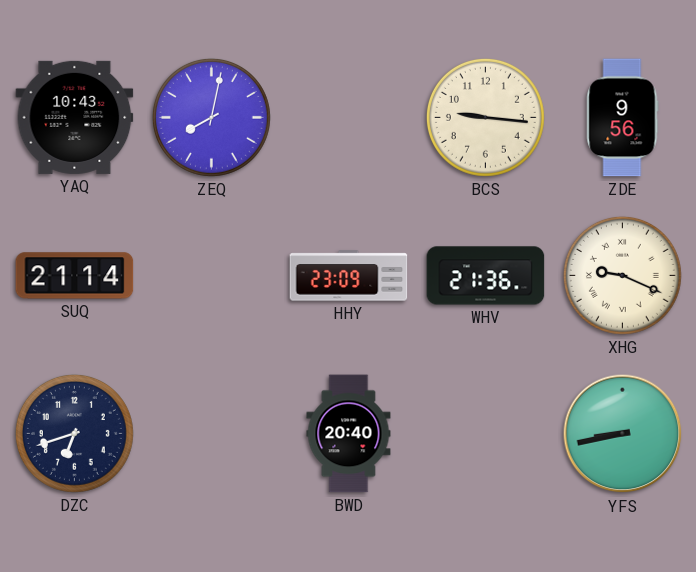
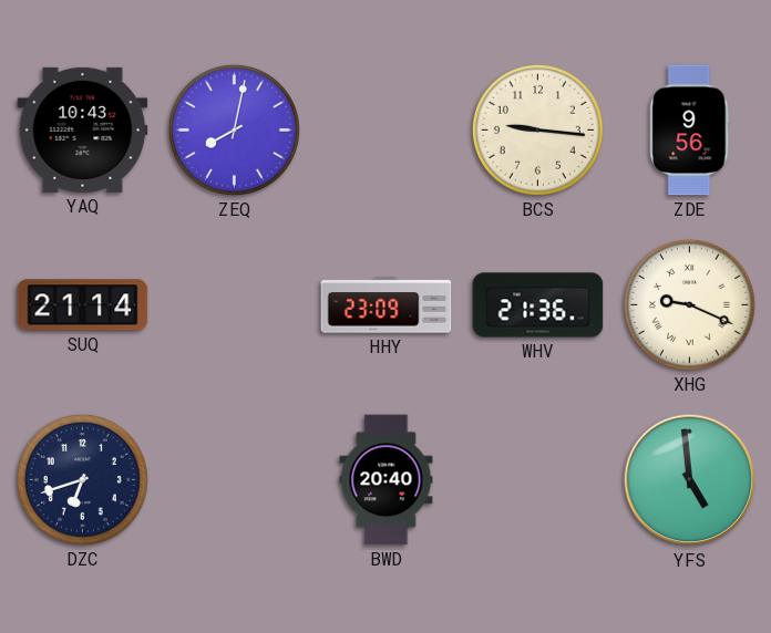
YFS: 8:43 -> 4:59 (690, 480)
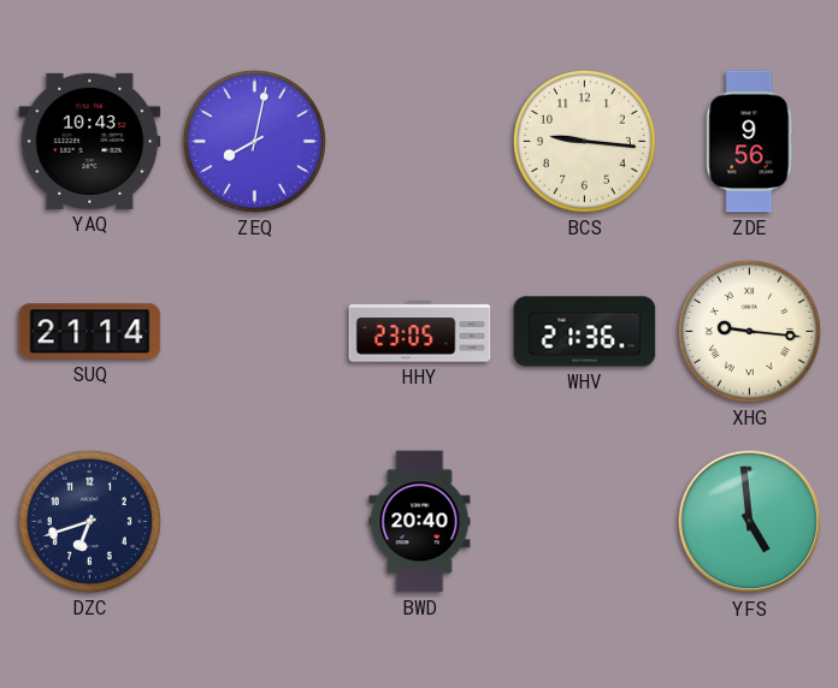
HHY: 23:09 -> 23:05 (420, 332)
XHG: 9:19 -> 9:16 (749, 331)
